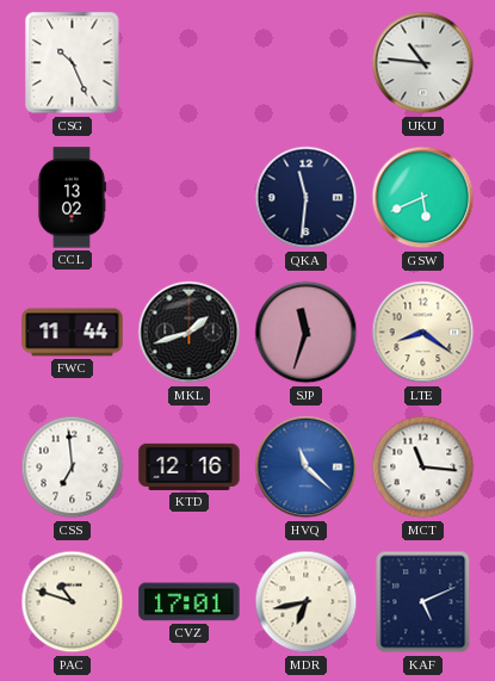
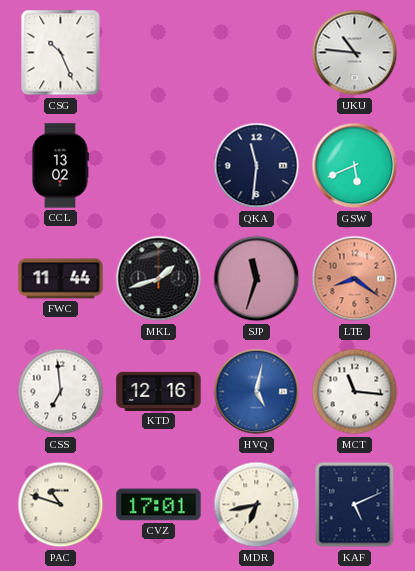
LTE dial: cream -> salmon (355, 279)
HVQ: 11:22 -> 5:02 (257, 392)
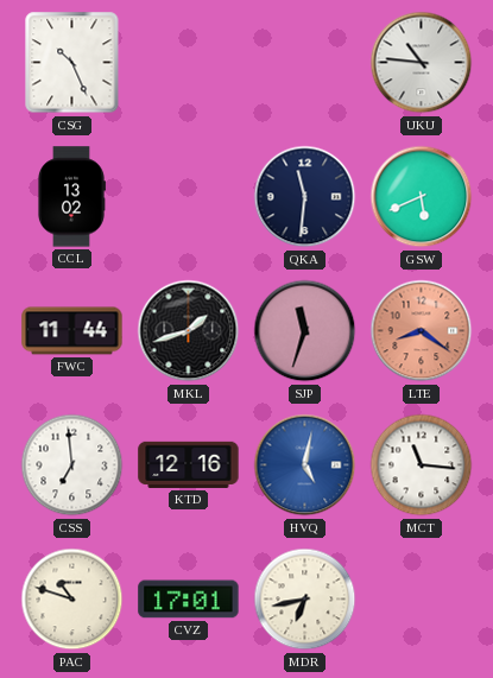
KAF: 5:11 -> none (355, 505)
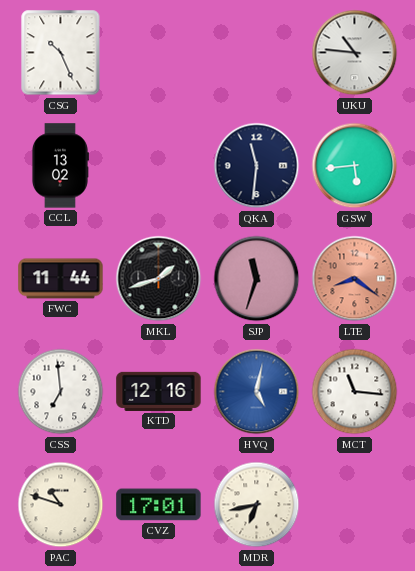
GSW: 5:41 -> 5:44 (355, 166)
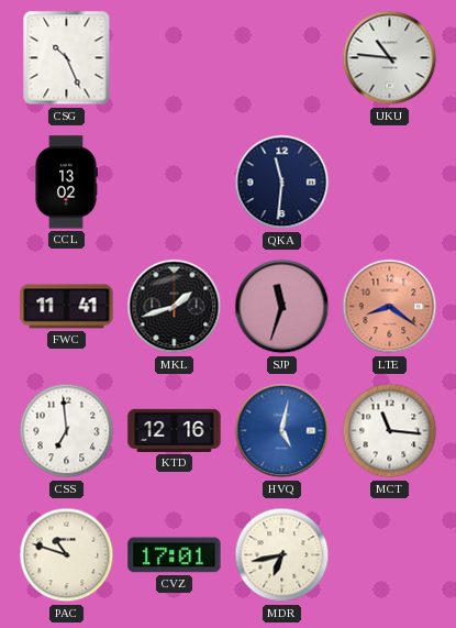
GSW: 5:44 -> none (355, 166)
FWC: 11:44 -> 11:41 (67, 307)
